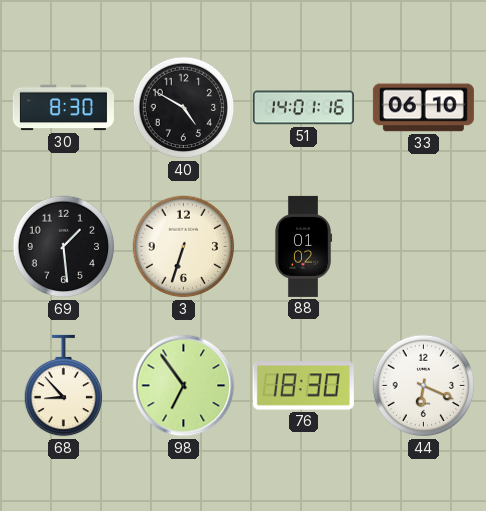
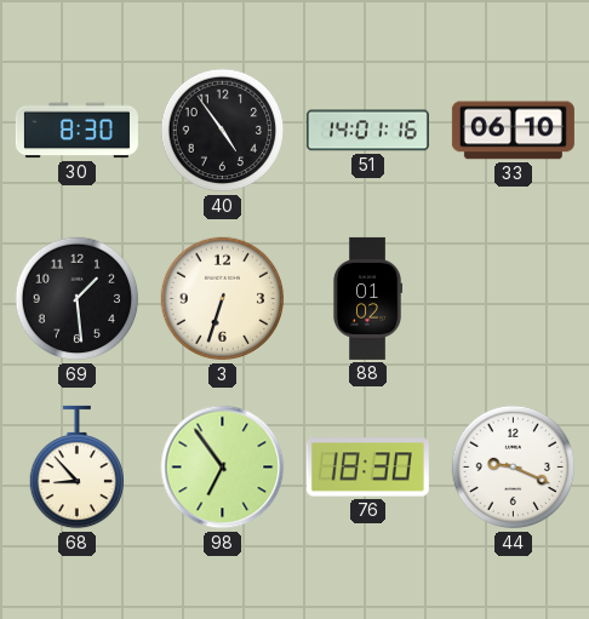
40: 4:50 -> 4:54 (223, 131)
44: 6:19 -> 9:19 (514, 468)
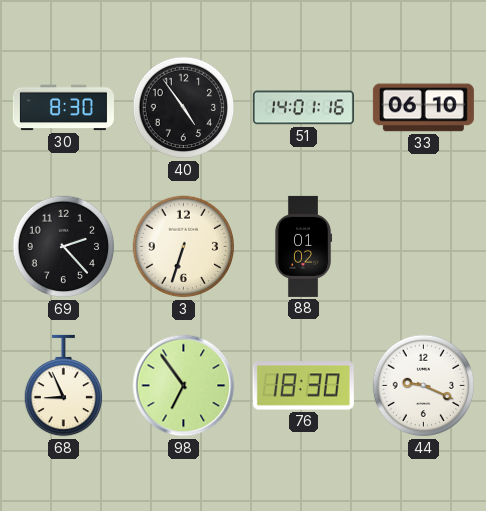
69: 1:29 -> 2:23 (64, 247)
68: 8:53 -> 8:56 (63, 386)
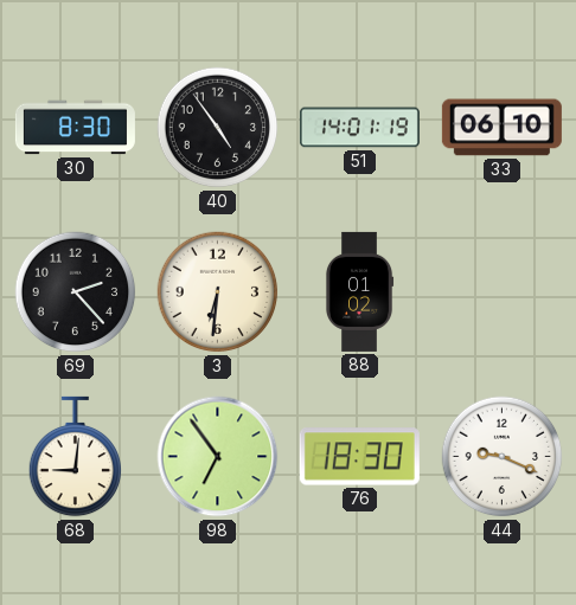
51: 14:01:16 -> 14:01:19 (359, 128)
3: 6:33 -> 6:31 (218, 292)
68: 8:56 -> 9:01 (75, 457)
